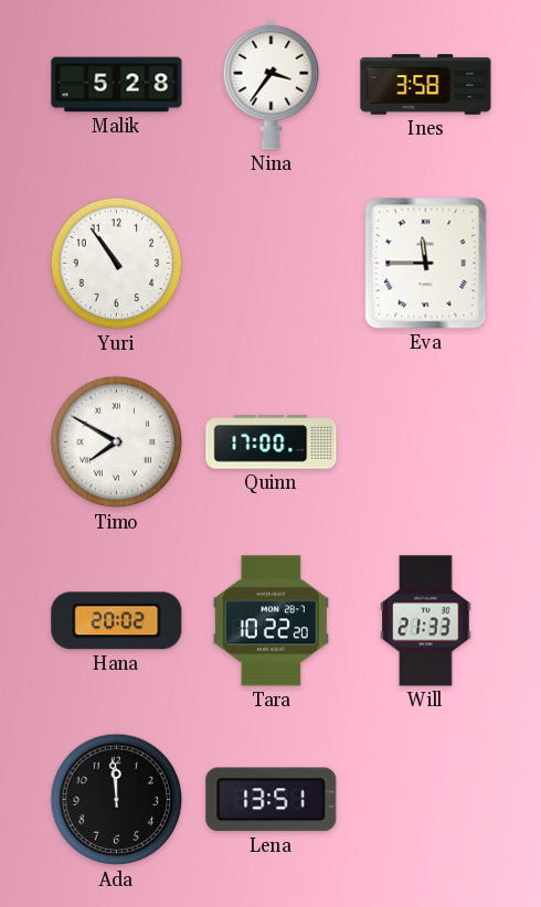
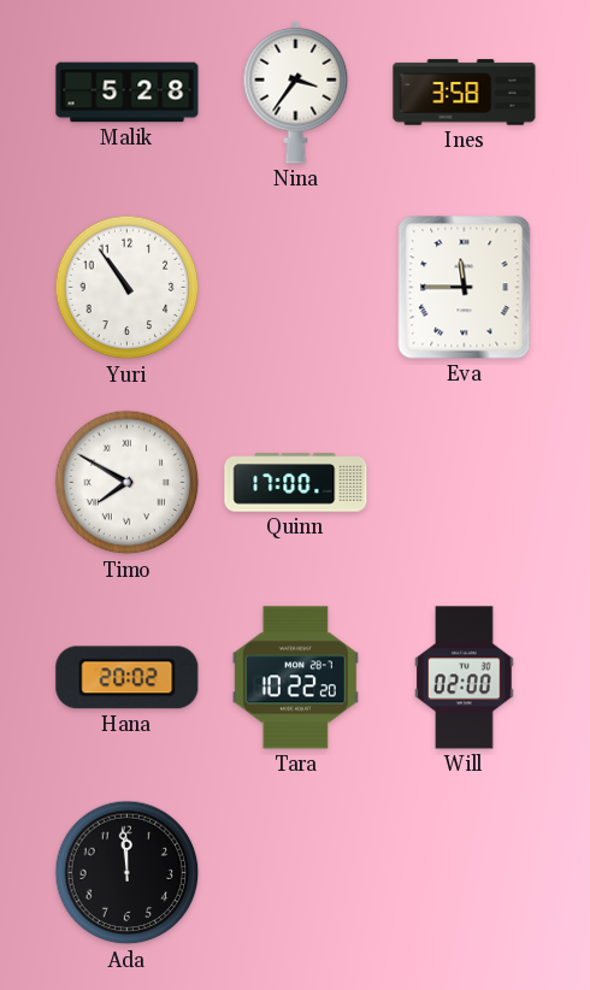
Will: 21:33 -> 02:00 (465, 678)
Lena: 13:51 -> none (272, 800)
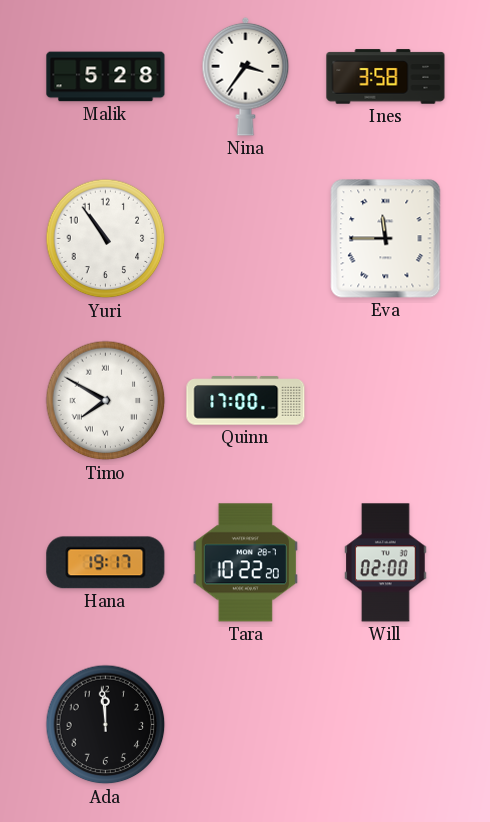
Hana: 20:02 -> 19:17 (106, 563)
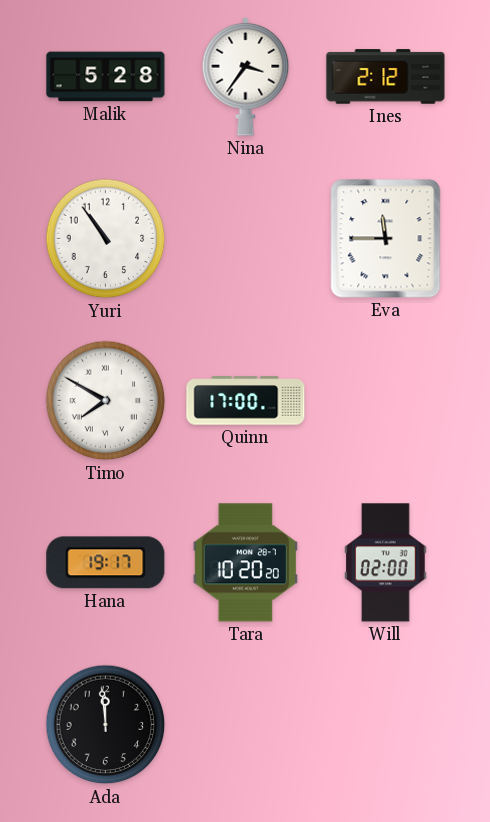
Ines: 3:58 -> 2:12 (386, 77)
Tara: 10:22 -> 10:20 (245, 563)
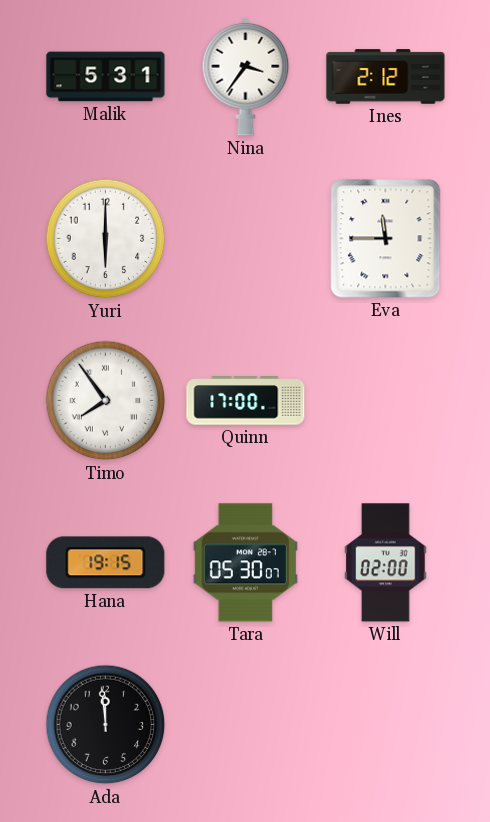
Malik: 5:28 -> 5:31 (106, 77)
Yuri: 10:54 -> 6:00 (106, 239)
Timo: 7:50 -> 7:54 (106, 401)
Hana: 19:17 -> 19:15 (106, 563)
Tara: 10:20 -> 05:30 (245, 563)
